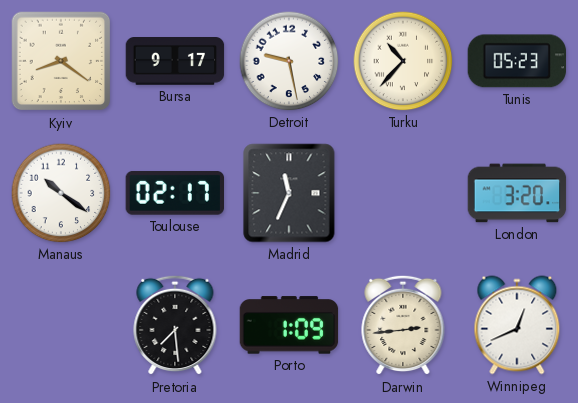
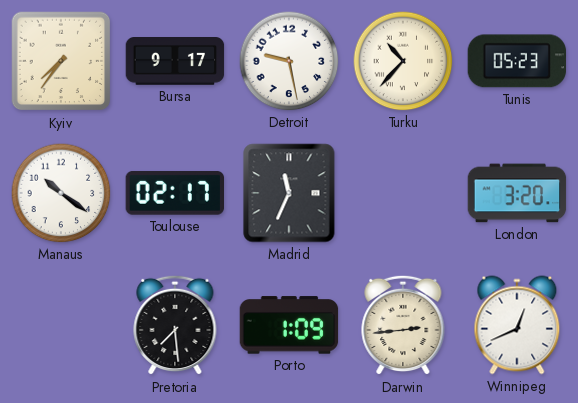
Kyiv: 8:21 -> 7:36 (61, 61)
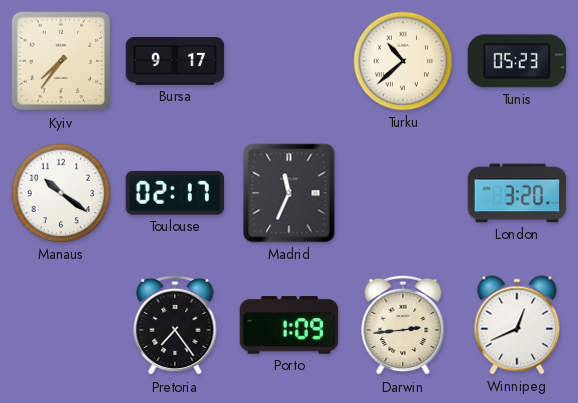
Detroit: 9:28 -> none (289, 61)
Turku: 10:37 -> 10:38 (403, 61)
Pretoria: 7:29 -> 7:24 (175, 325)
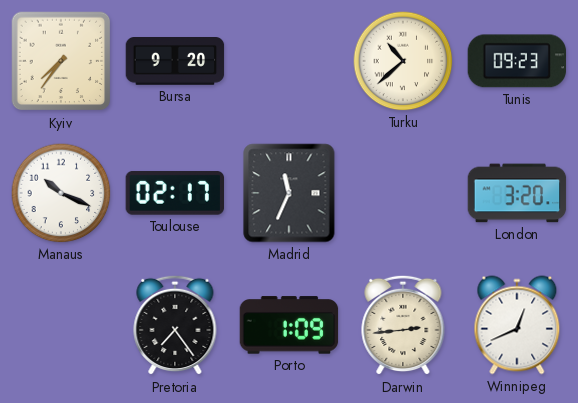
Bursa: 9:17 -> 9:20 (175, 62)
Tunis: 05:23 -> 09:23 (517, 61)
Manaus: 10:21 -> 10:19 (61, 193)
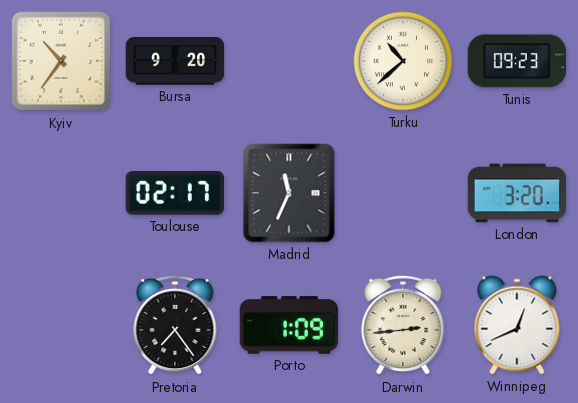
Kyiv: 7:36 -> 10:36 (61, 61)
Manaus: 10:19 -> none (61, 193)
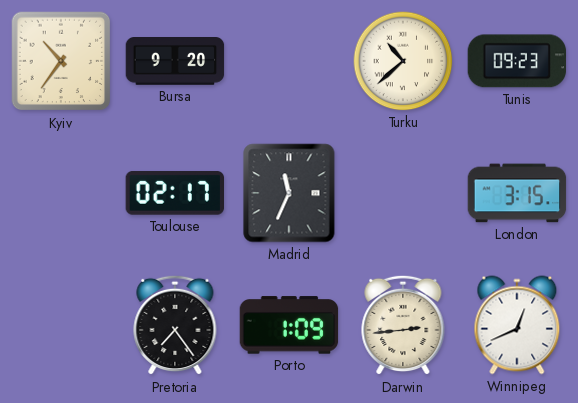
London: 3:20 -> 3:15 (517, 193)
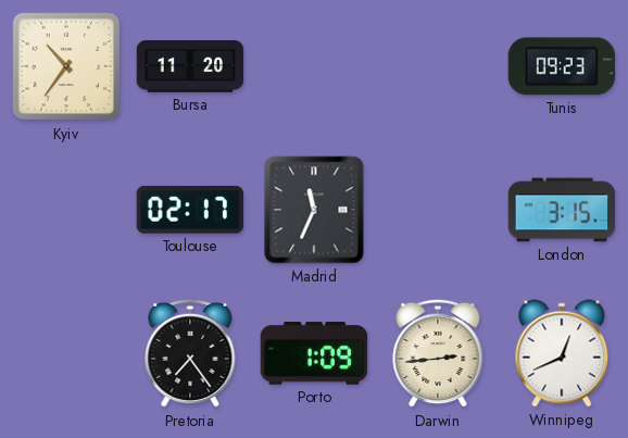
Bursa: 9:20 -> 11:20 (190, 67)
Turku: 10:38 -> none (403, 61)
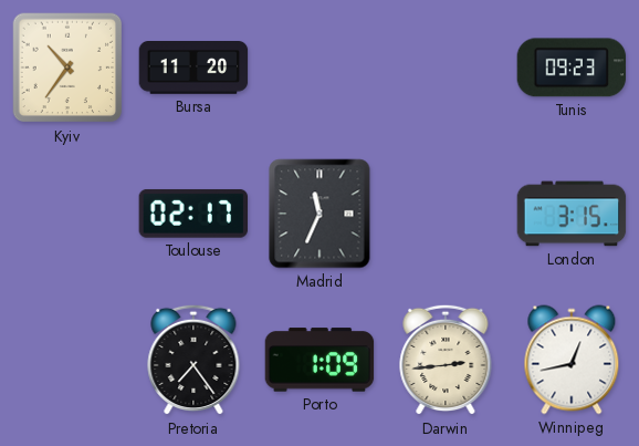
Winnipeg: 12:41 -> 12:43 (572, 360)
